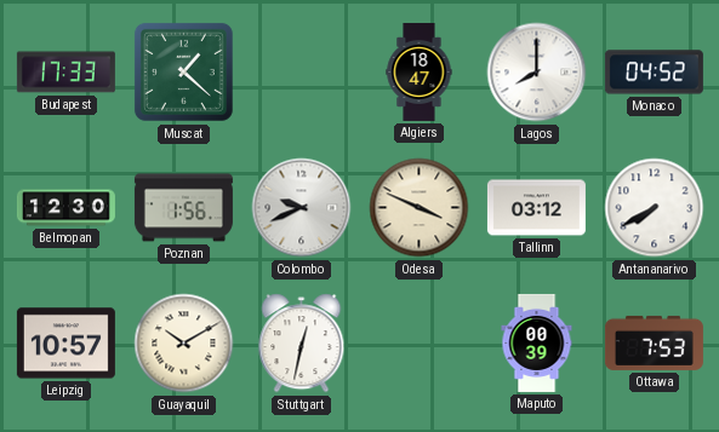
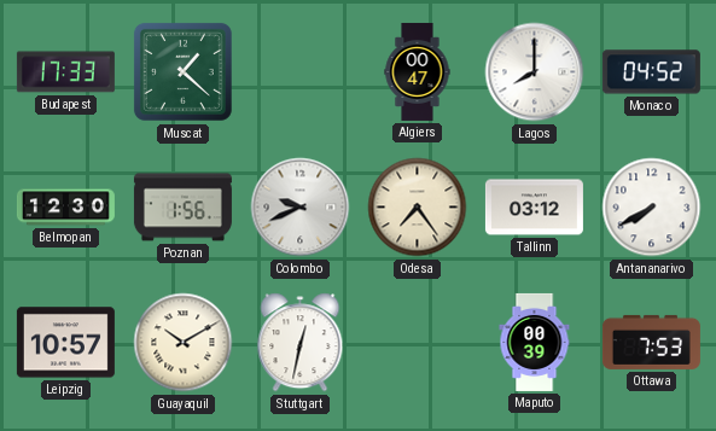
Algiers: 18:47 -> 00:47 (418, 71)
Odesa: 3:49 -> 7:24 (418, 208)
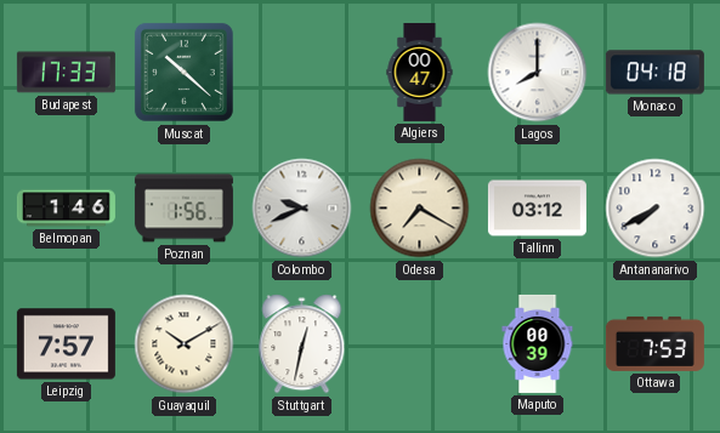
Muscat: 1:22 -> 10:22 (183, 72)
Monaco: 04:52 -> 04:18 (654, 73)
Belmopan: 12:30 -> 1:46 (66, 209)
Odesa: 7:24 -> 7:20 (420, 209)
Leipzig: 10:57 -> 7:57 (66, 344)
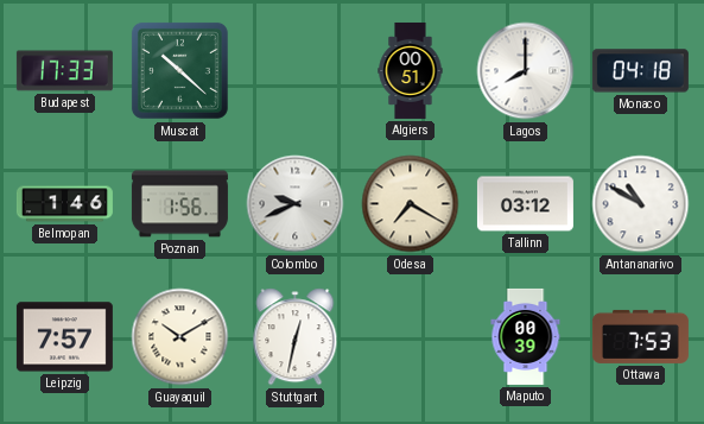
Algiers: 00:47 -> 00:51 (411, 70)
Antananarivo: 7:40 -> 10:50 (641, 204)
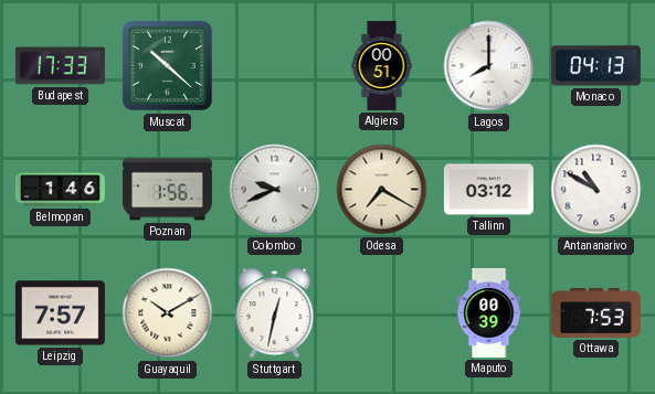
Monaco: 04:18 -> 04:13 (595, 66)
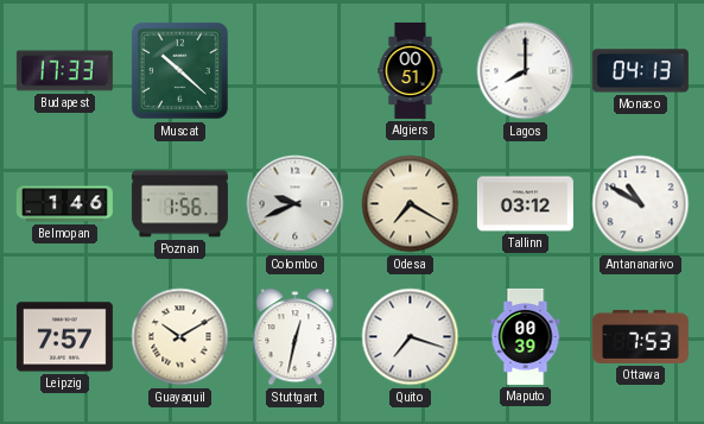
Quito: none -> 7:18 (411, 337)
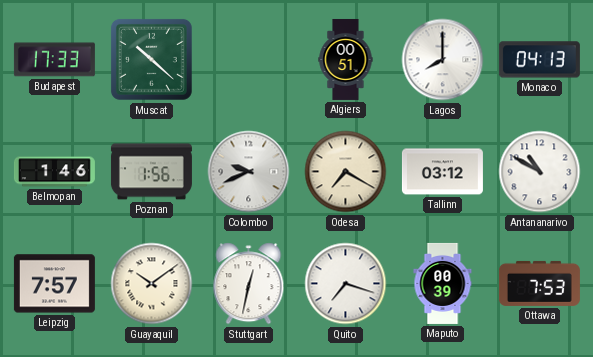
Guayaquil: 10:10 -> 10:09 (152, 284)
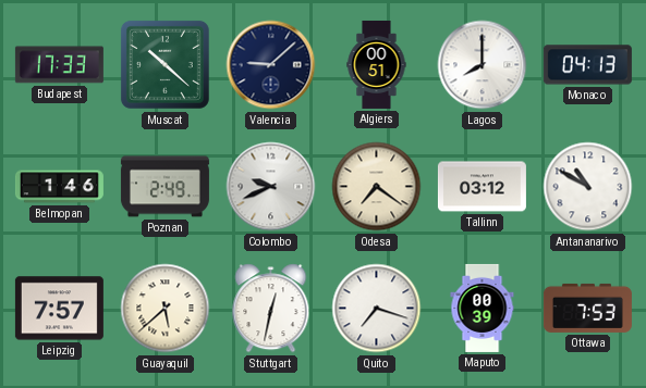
Valencia: none -> 9:08 (271, 65)
Poznan: 1:56 -> 2:49 (164, 187)
Odesa: 7:20 -> 7:21 (377, 187)
Guayaquil: 10:09 -> 5:38 (166, 309)
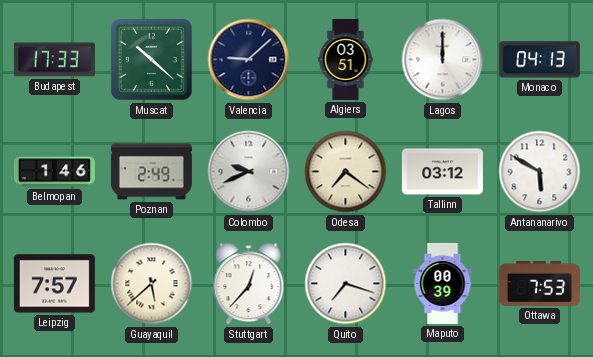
Algiers: 00:51 -> 03:51 (346, 59)
Lagos: 8:00 -> 12:00 (443, 60)
Antananarivo: 10:50 -> 5:50 (540, 172)
Stuttgart: 12:32 -> 12:37 (249, 284)
